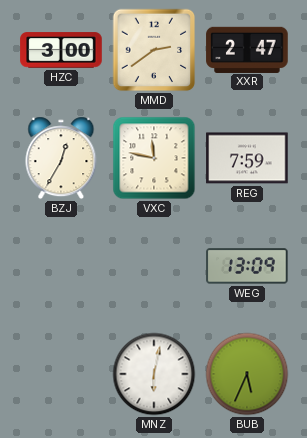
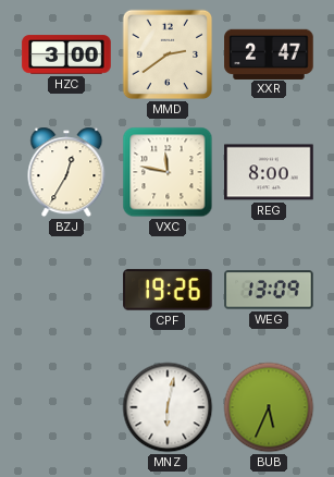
REG: 7:59 -> 8:00 (269, 172)
CPF: none -> 19:26 (168, 290)
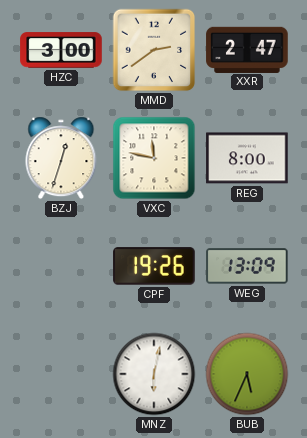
BZJ: 12:35 -> 12:33 (61, 158)
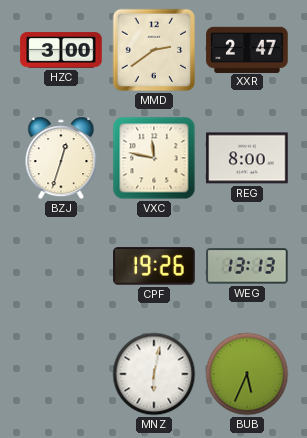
WEG: 13:09 -> 13:13 (247, 266)
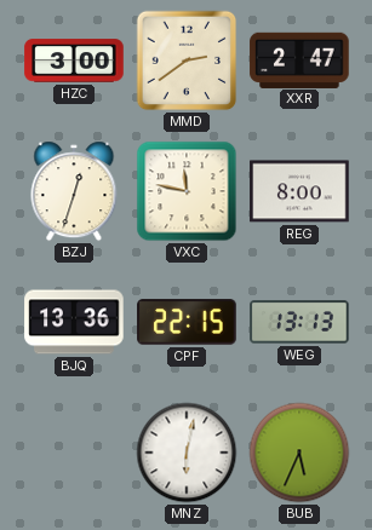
BJQ: none -> 13:36 (74, 322)
CPF: 19:26 -> 22:15 (187, 322)
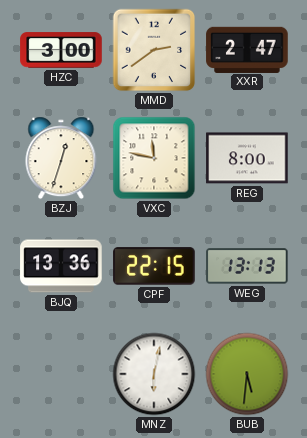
BUB: 5:34 -> 5:31 (247, 374)
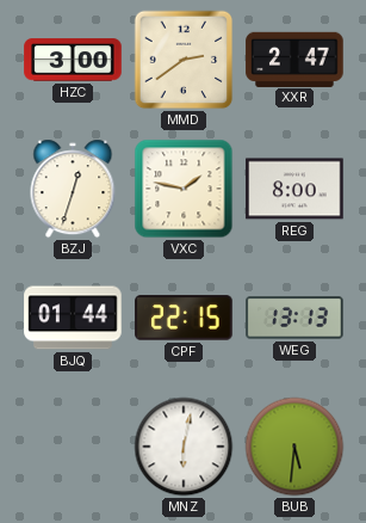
VXC: 11:47 -> 1:47 (184, 189)
BJQ: 13:36 -> 01:44 (73, 318)
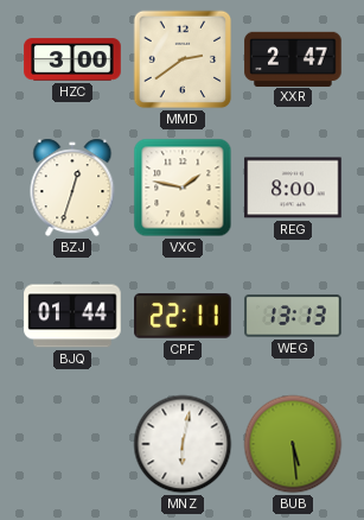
CPF: 22:15 -> 22:11 (183, 316)
BUB: 5:31 -> 5:29 (293, 444)
